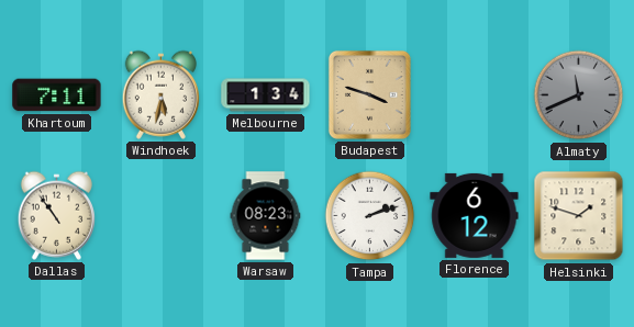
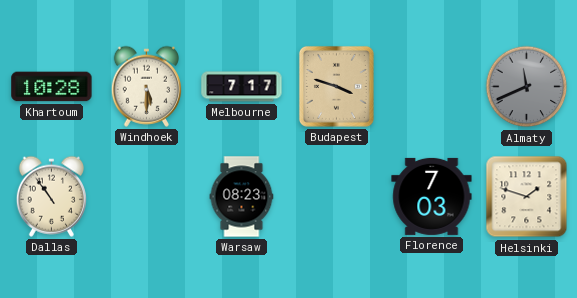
Khartoum: 7:11 -> 10:28 (52, 87)
Windhoek: 5:32 -> 5:30 (146, 86)
Melbourne: 1:34 -> 7:17 (242, 87)
Tampa: 2:12 -> none (370, 216)
Florence: 6:12 -> 7:03 (432, 196)
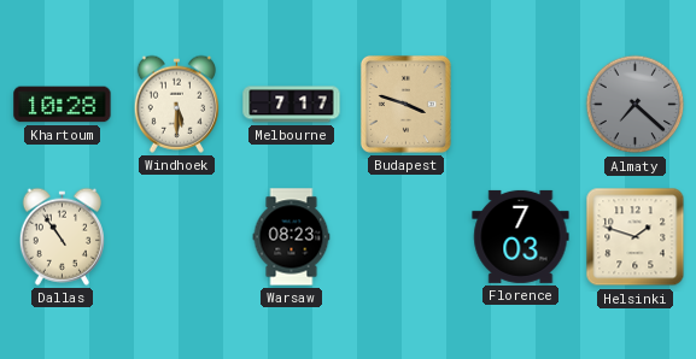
Almaty: 11:41 -> 7:22 (636, 105)
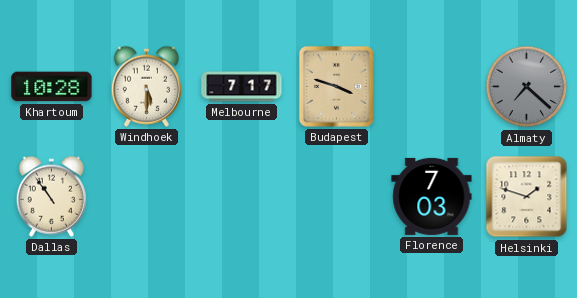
Warsaw: 08:23 -> none (292, 237)
